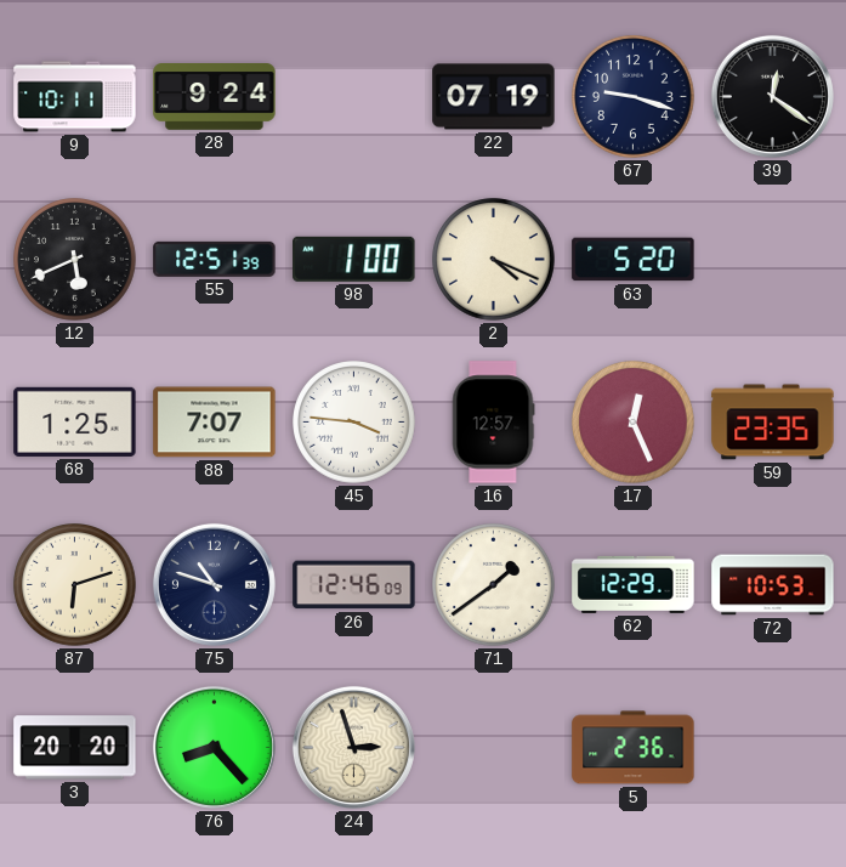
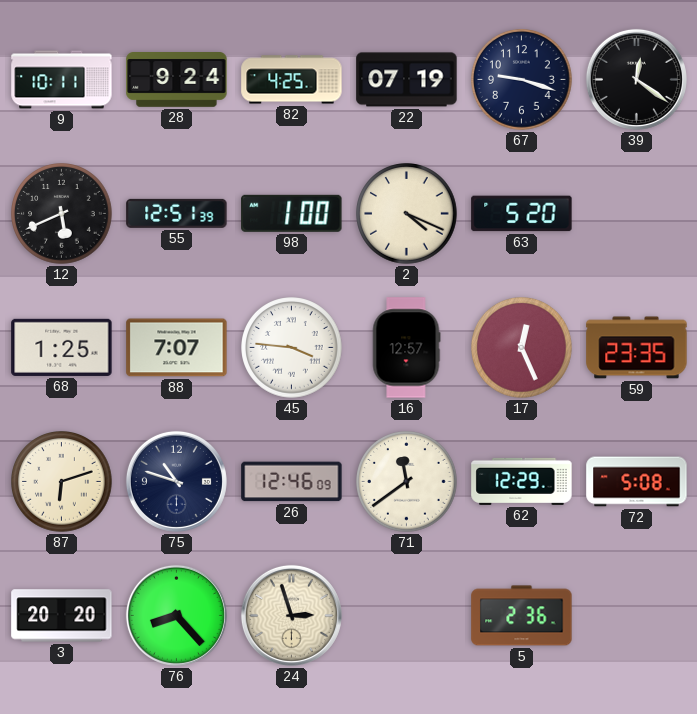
82: none -> 4:25 (292, 80)
71: 1:39 -> 11:39 (407, 482)
72: 10:53 -> 5:08 (637, 482)
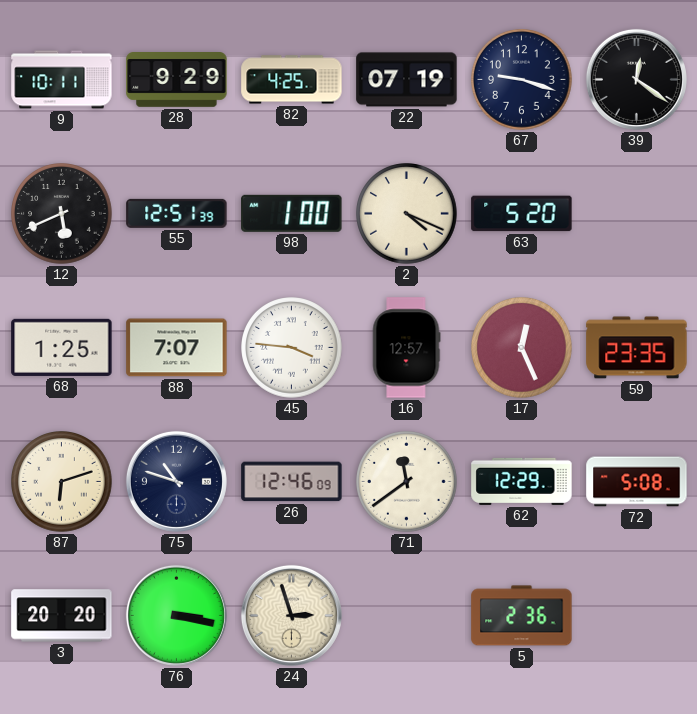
28: 9:24 -> 9:29 (177, 80)
76: 8:23 -> 3:17 (176, 615)
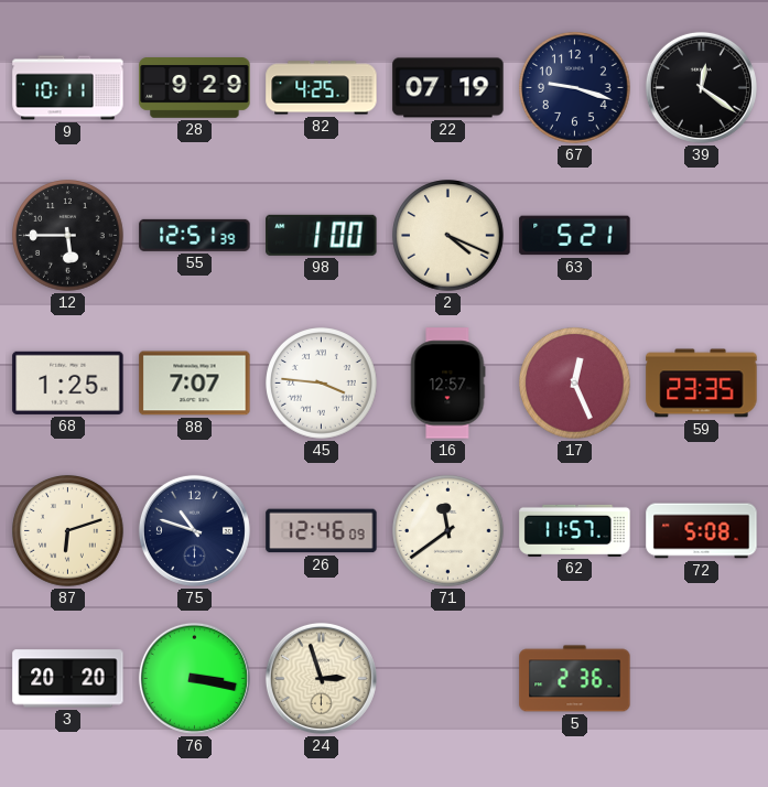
12: 5:41 -> 5:45 (68, 236)
63: 5:20 -> 5:21 (575, 236)
62: 12:29 -> 11:57 (575, 530)
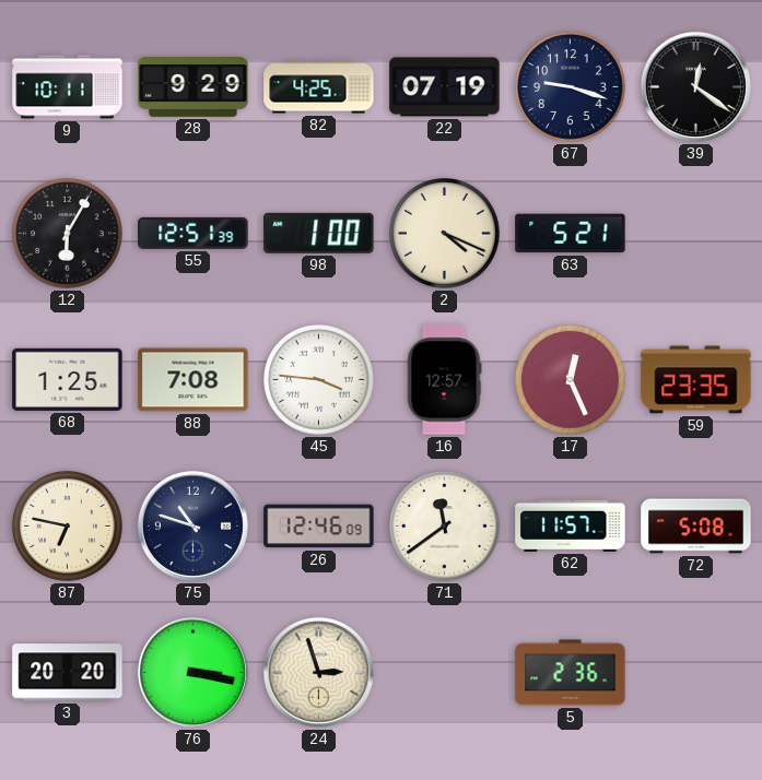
12: 5:45 -> 6:05 (68, 234)
88: 7:07 -> 7:08 (194, 380)
87: 6:12 -> 6:47 (68, 527)
